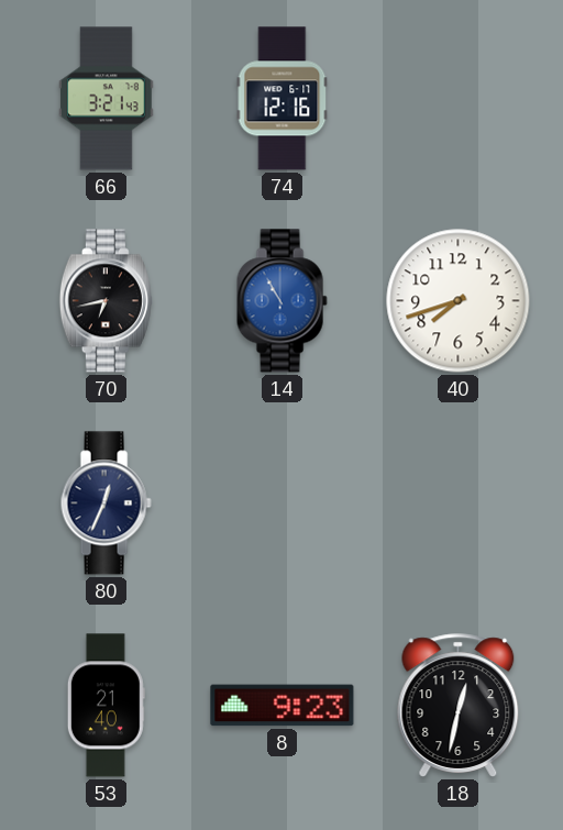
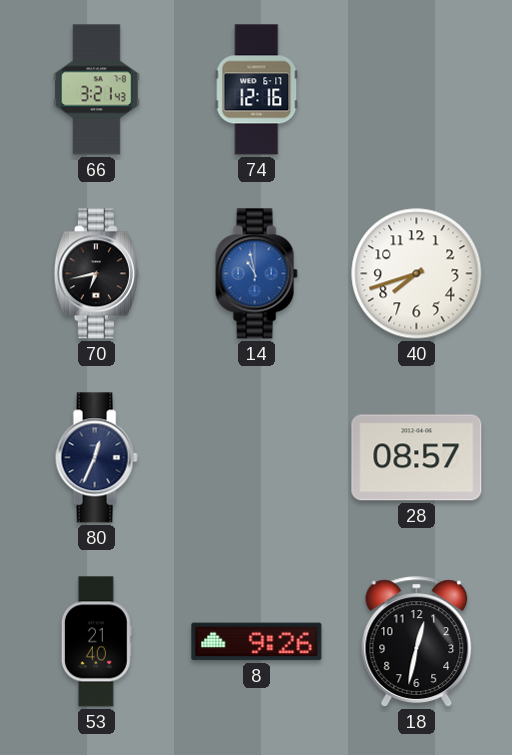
14: 10:55 -> 10:58 (256, 274)
28: none -> 08:57 (417, 458)
8: 9:23 -> 9:26 (257, 642)
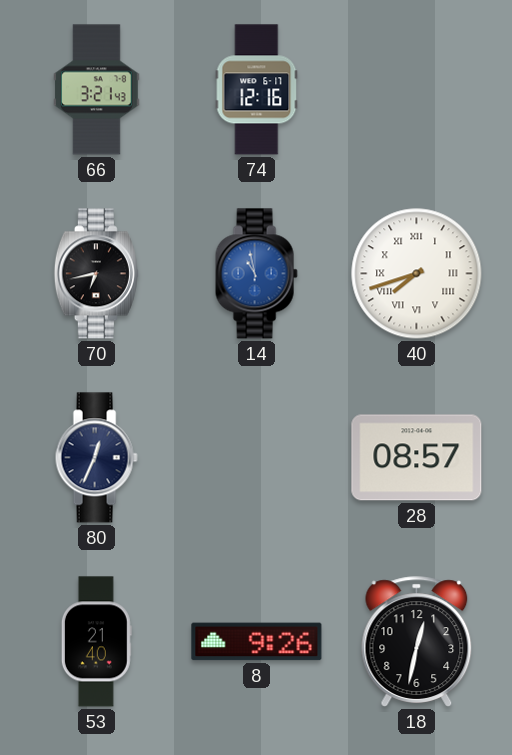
40 numerals: Arabic -> Roman (417, 274)
